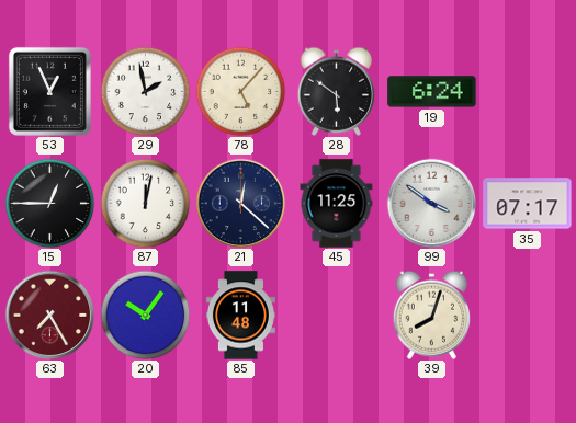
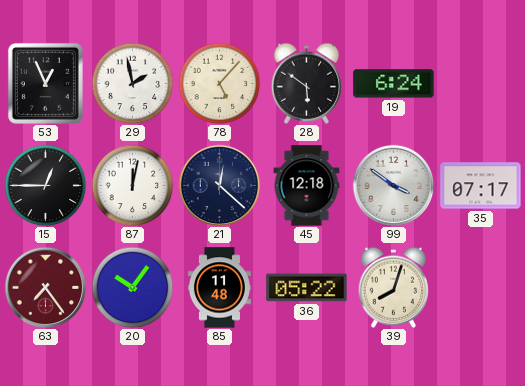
45: 11:25 -> 12:18 (307, 186)
63: 7:25 -> 7:24 (45, 287)
36: none -> 05:22 (307, 288)
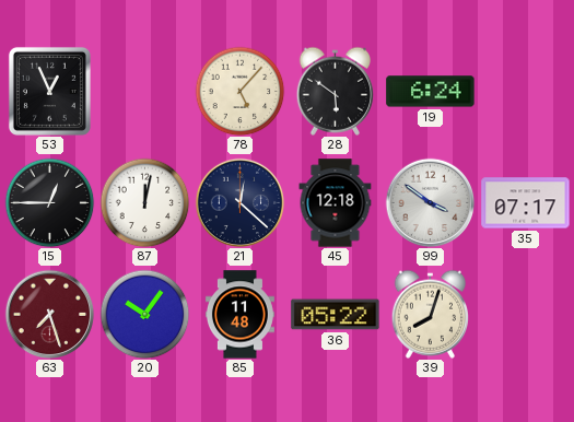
29: 1:58 -> none (132, 83)
63: 7:24 -> 7:27 (49, 314)
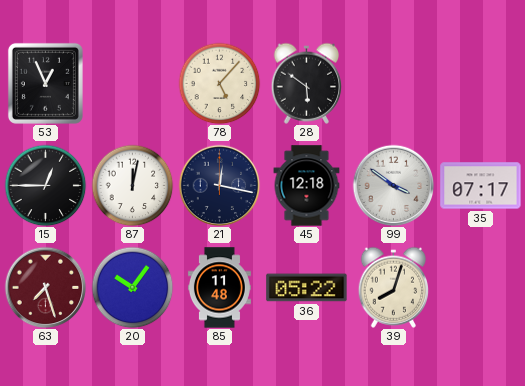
19: 6:24 -> none (431, 92)
21: 12:22 -> 12:17 (219, 185)
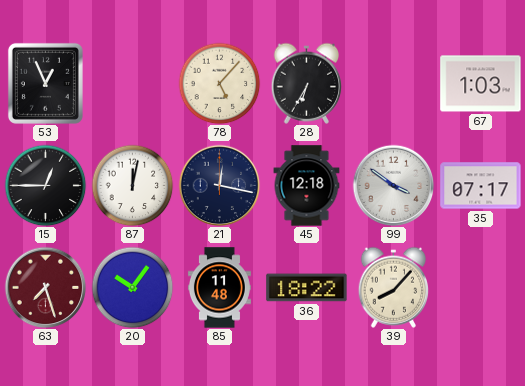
28: 5:51 -> 6:35 (307, 83)
67: none -> 1:03 (481, 84)
36: 05:22 -> 18:22 (307, 288)
39: 8:03 -> 8:07 (394, 287)
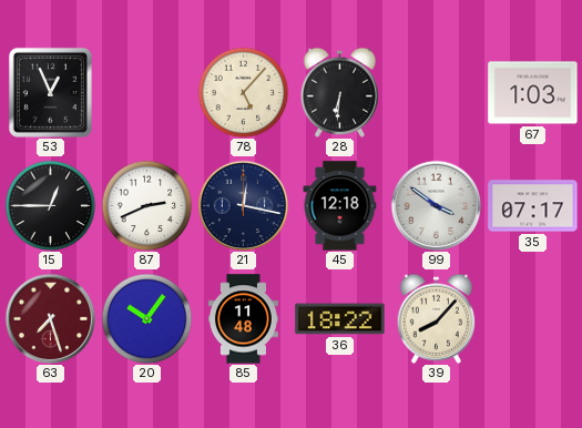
28: 6:35 -> 6:31 (340, 92)
87: 12:02 -> 2:41 (146, 205)
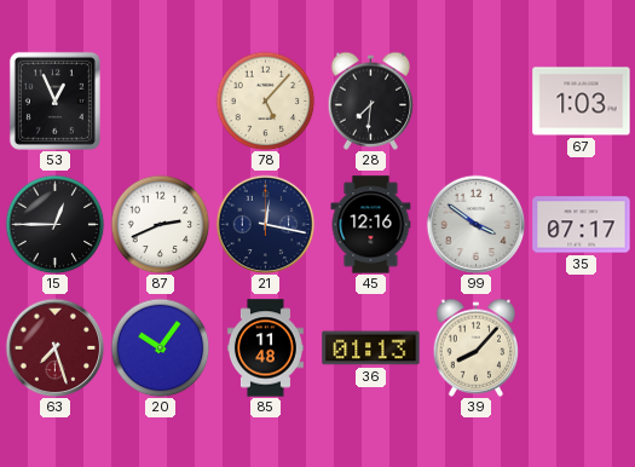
28: 6:31 -> 7:31 (371, 100)
45: 12:18 -> 12:16 (371, 225)
36: 18:22 -> 01:13 (371, 348)
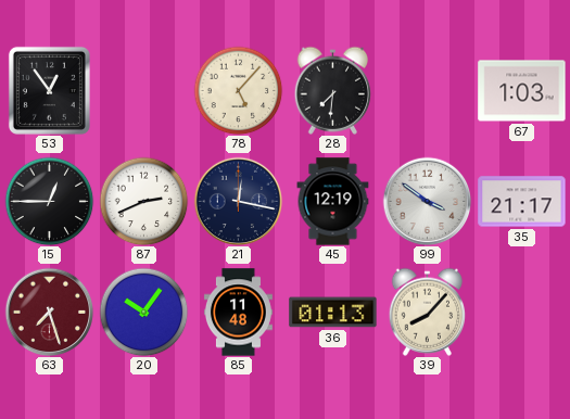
53: 12:56 -> 12:54 (49, 90)
45: 12:16 -> 12:19 (333, 202)
35: 07:17 -> 21:17 (522, 202)
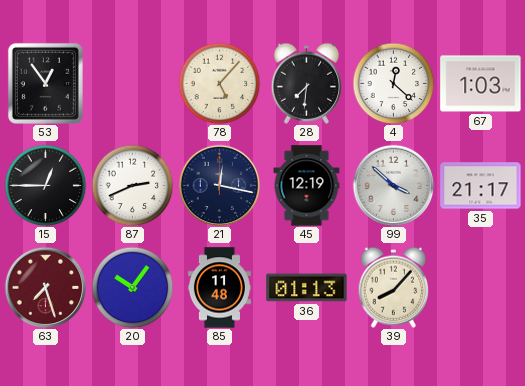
4: none -> 12:22 (393, 83)
99: 3:51 -> 3:52 (393, 185)
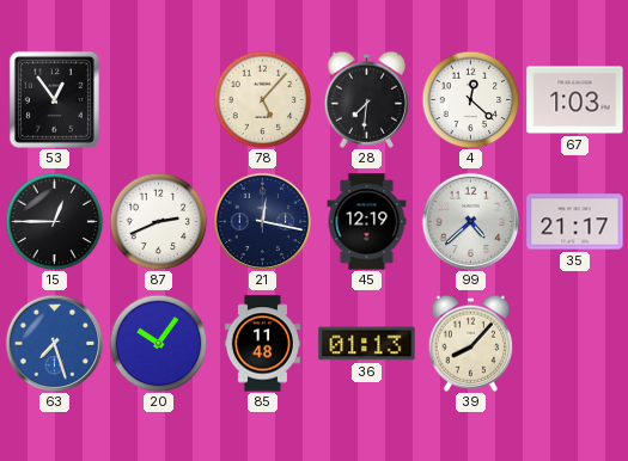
99: 3:52 -> 4:38 (470, 221)
63 dial: burgundy -> blue (54, 343)
